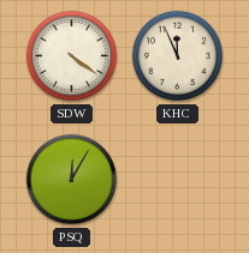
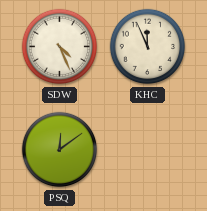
SDW: 4:21 -> 4:26 (60, 47)
PSQ: 12:05 -> 12:09 (60, 150)
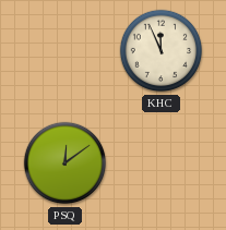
SDW: 4:26 -> none (60, 47)
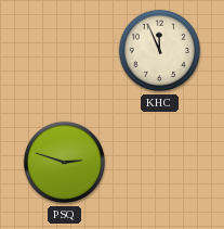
PSQ: 12:09 -> 2:48 (65, 163)
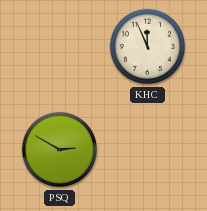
PSQ: 2:48 -> 2:50 (60, 150)
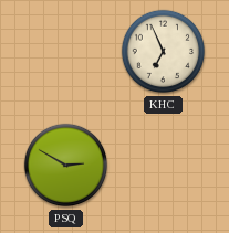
KHC: 11:56 -> 6:56 (164, 52)
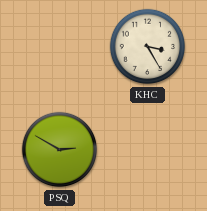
KHC: 6:56 -> 3:25 (148, 47)
